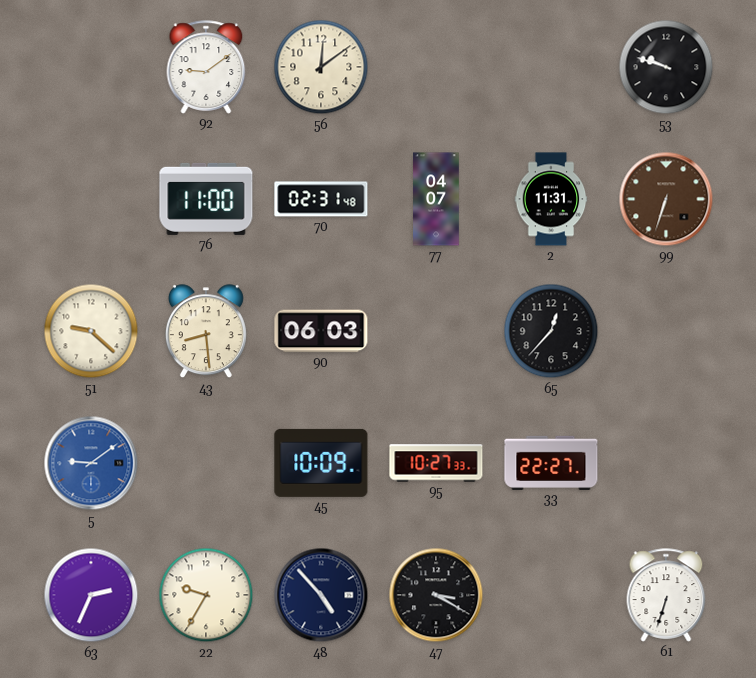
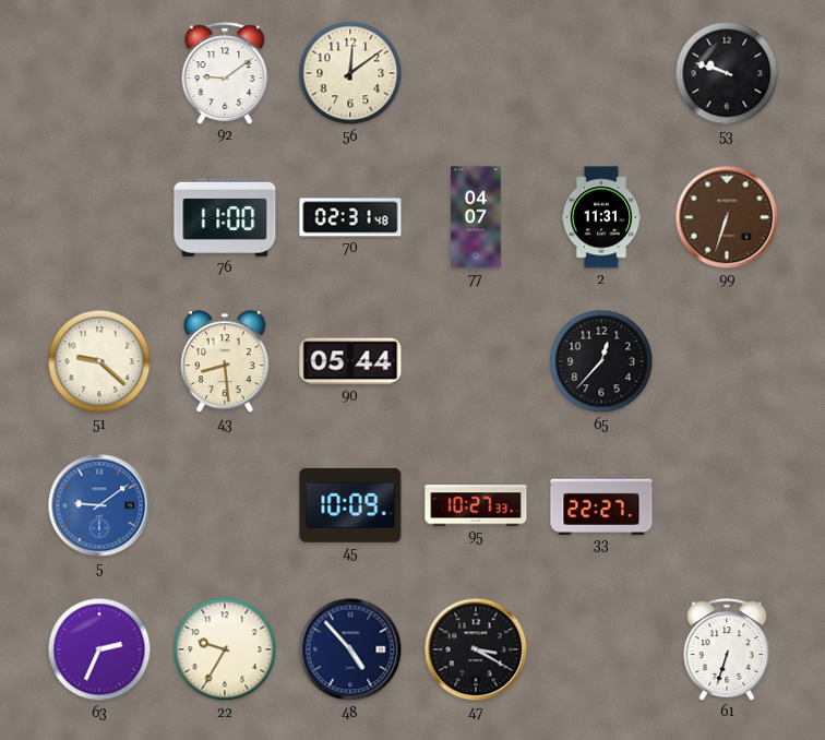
90: 06:03 -> 05:44 (350, 361)
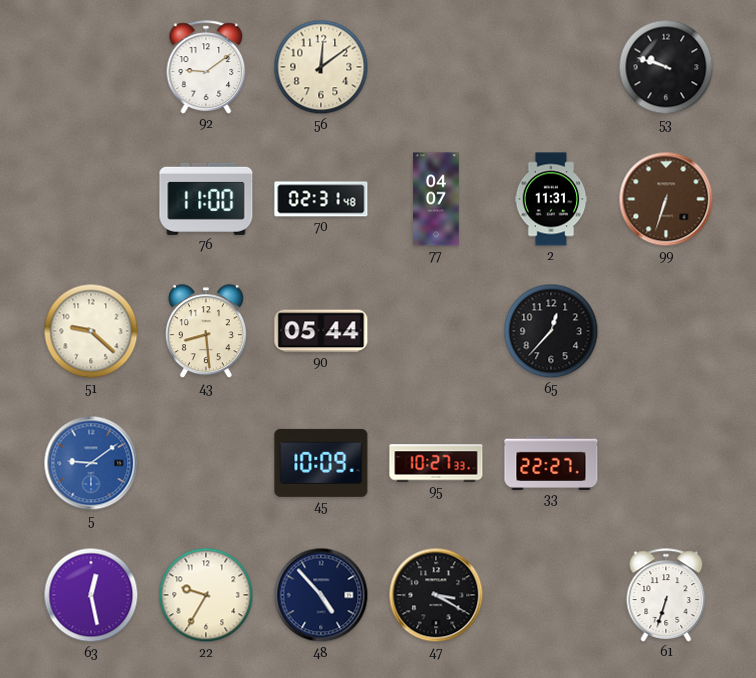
63: 2:34 -> 12:28 (91, 595)
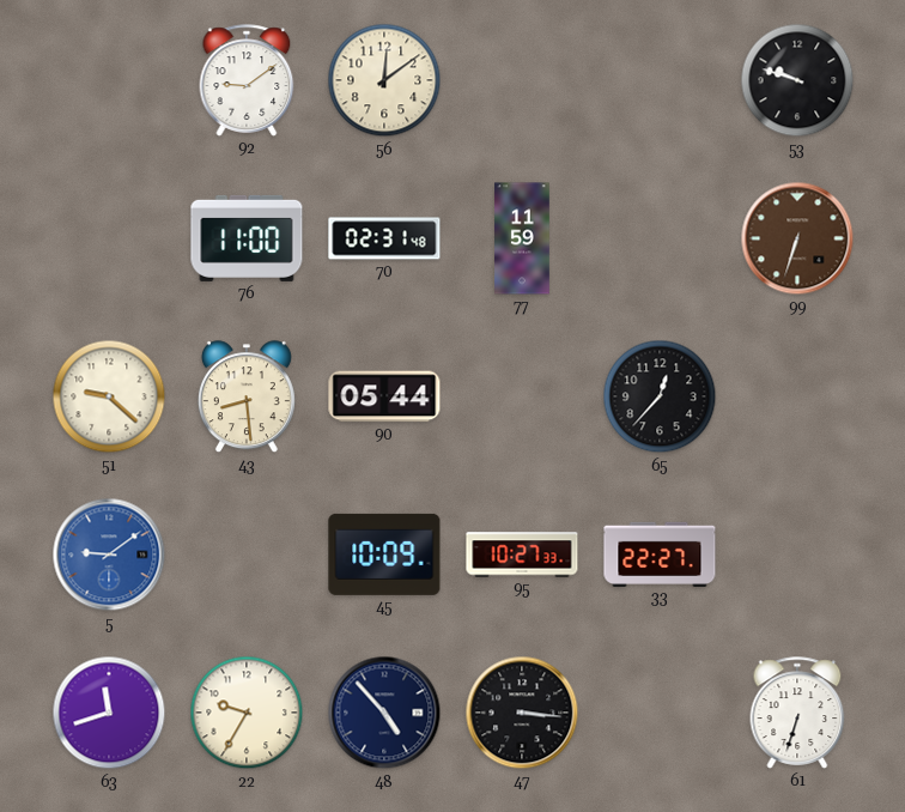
77: 04:07 -> 11:59 (522, 238)
2: 11:31 -> none (551, 199)
63: 12:28 -> 11:42 (109, 713)
47: 3:20 -> 3:16 (522, 713)
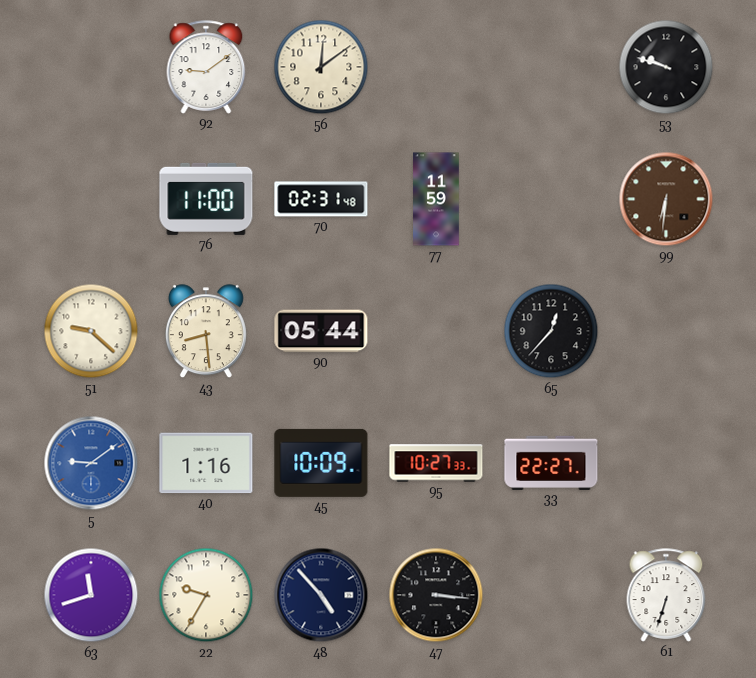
99: 6:33 -> 6:31 (666, 199)
40: none -> 1:16 (206, 463)
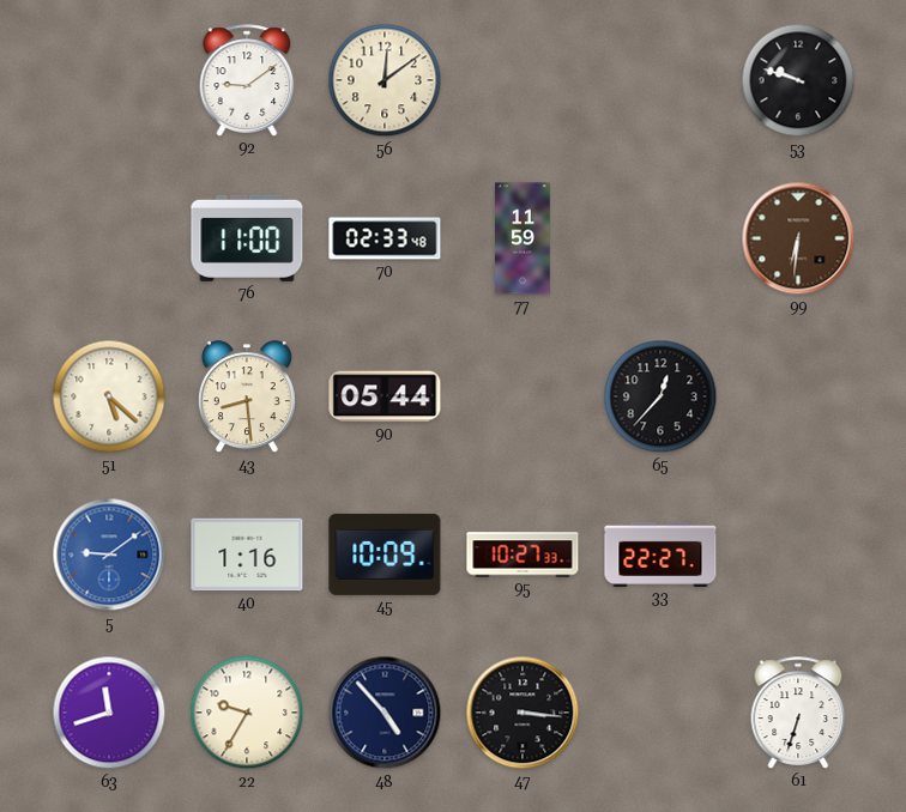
70: 02:31 -> 02:33 (385, 238)
51: 9:22 -> 5:22 (109, 396)
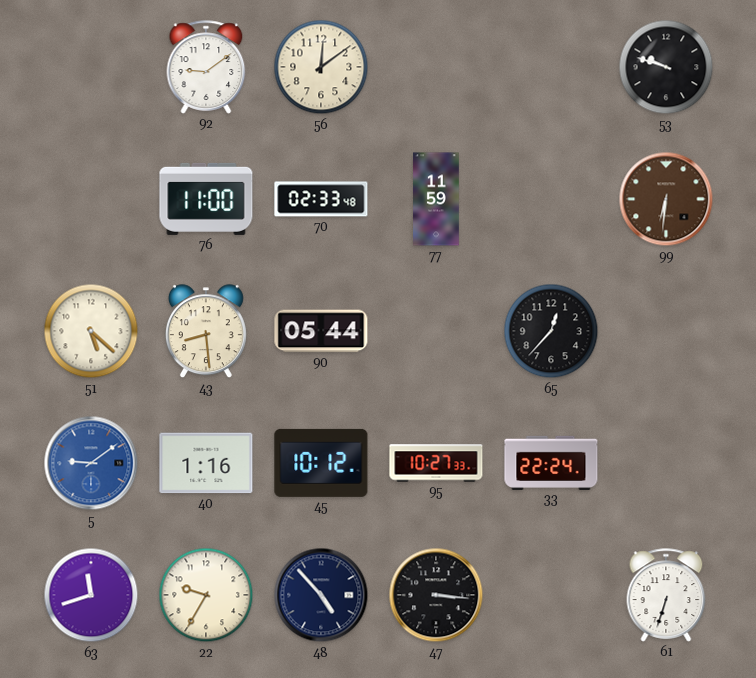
45: 10:09 -> 10:12 (321, 463)
33: 22:27 -> 22:24 (551, 462)
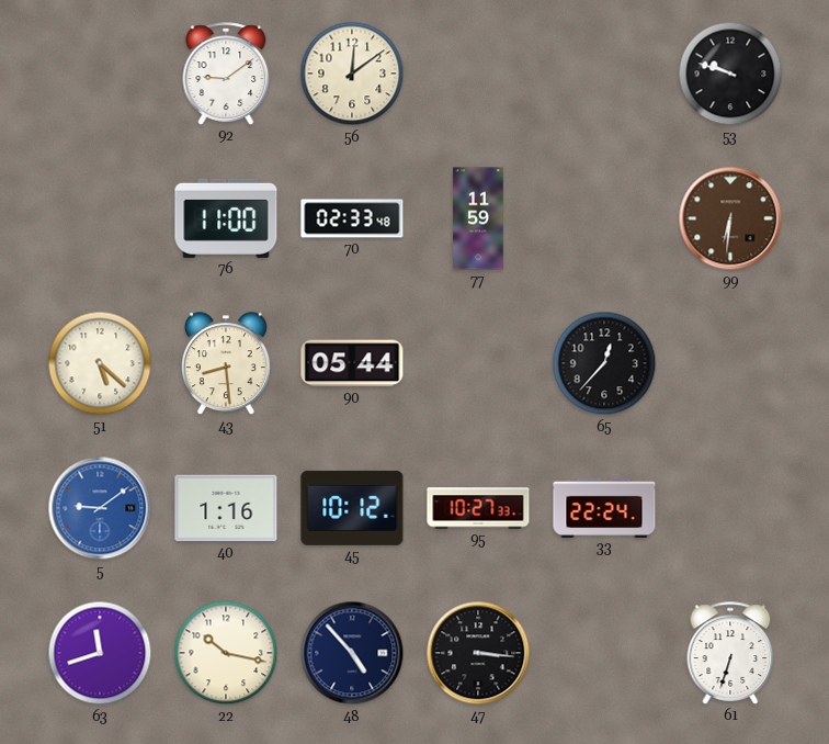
22: 9:35 -> 10:17 (226, 653)
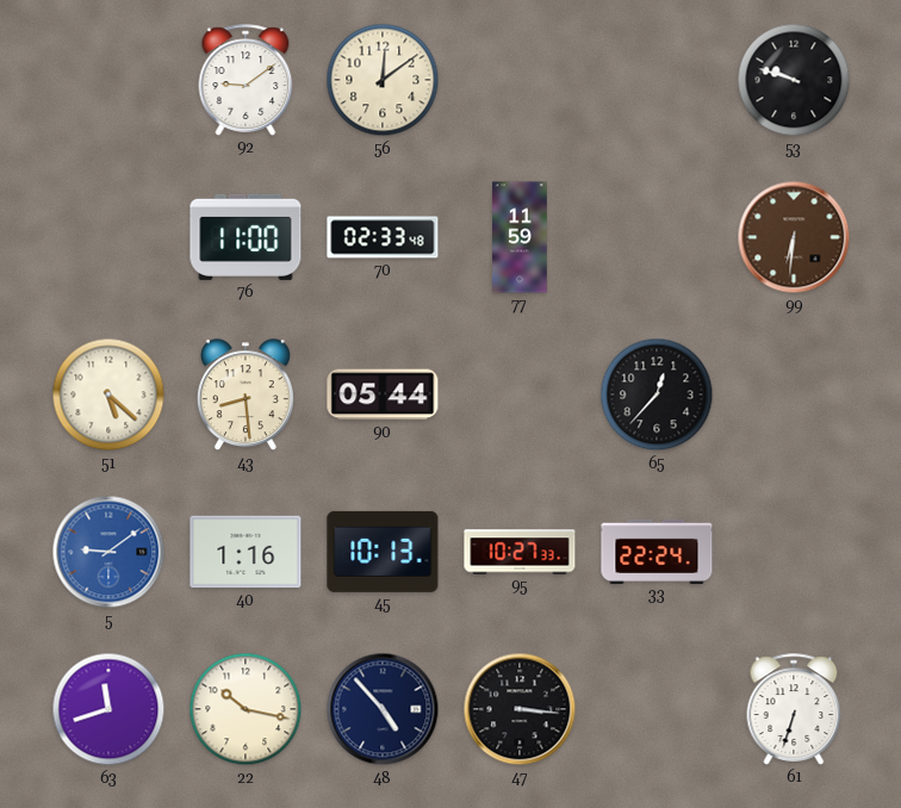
45: 10:12 -> 10:13 (383, 552)
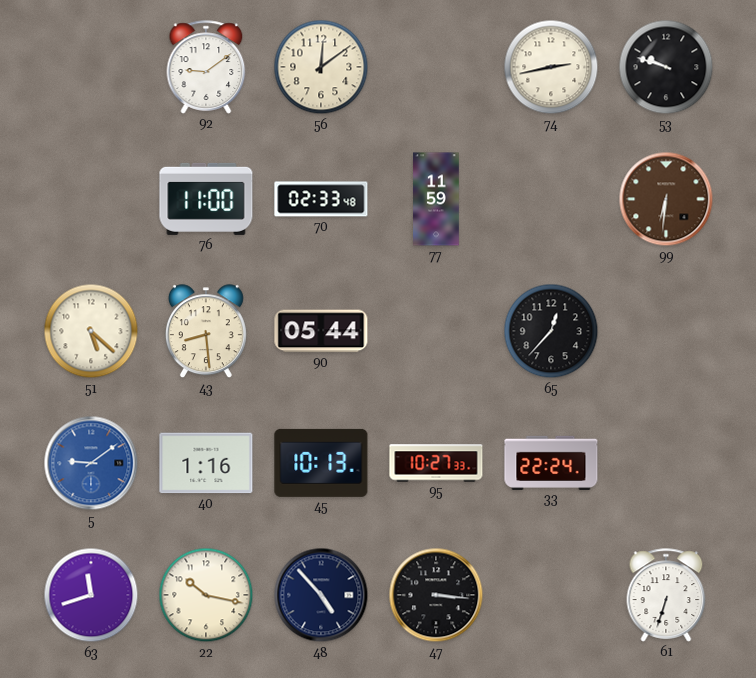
74: none -> 2:43 (551, 67)
